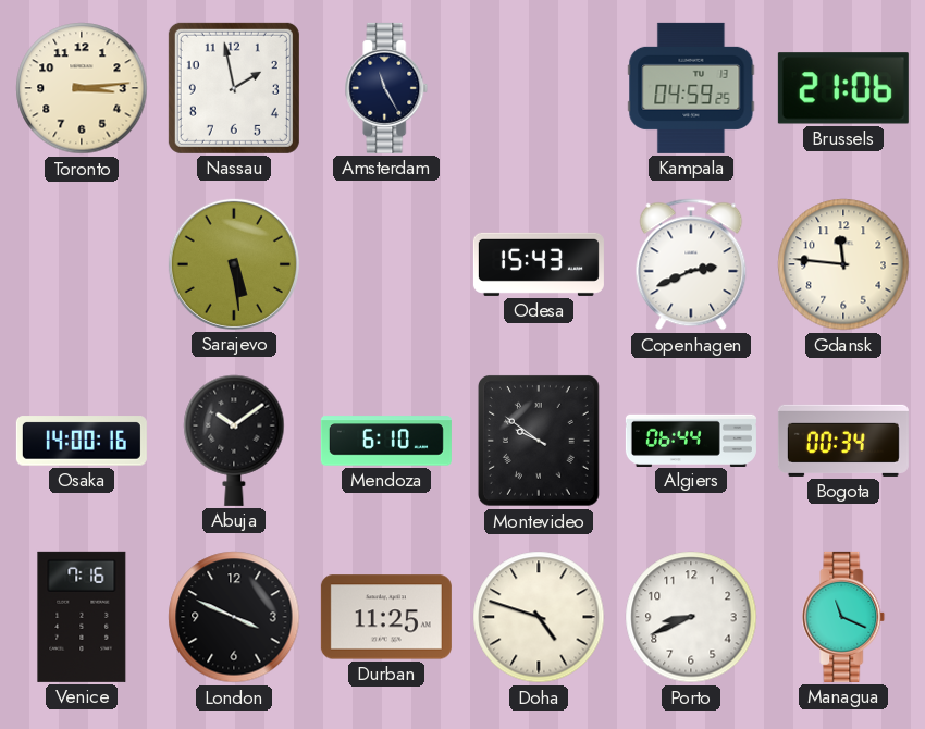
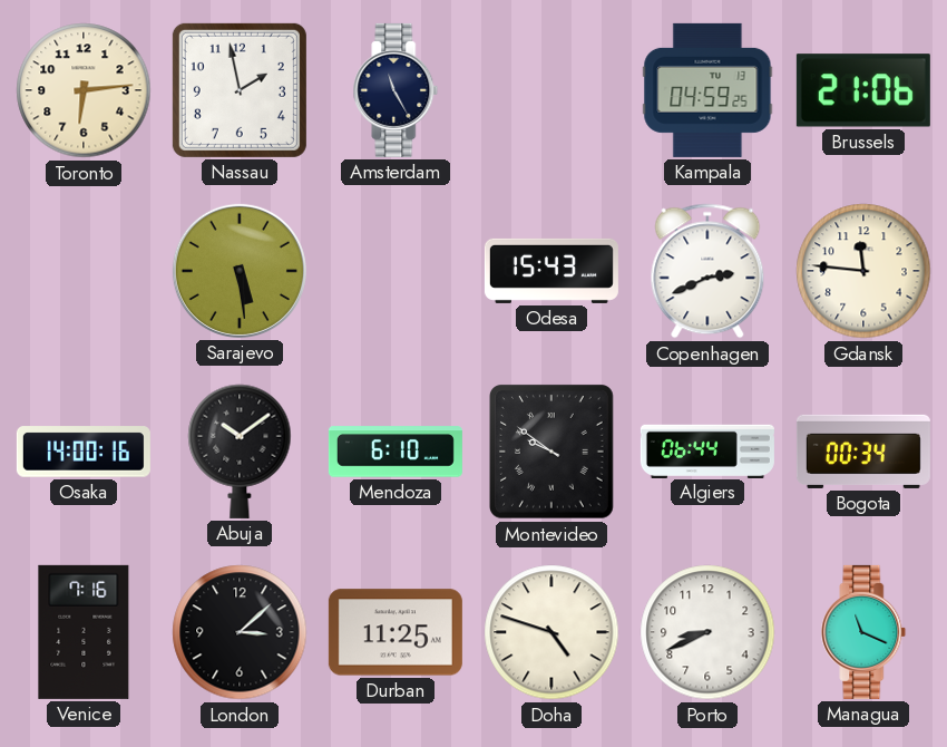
Toronto: 3:14 -> 6:14 (84, 90)
London: 3:49 -> 3:08 (240, 632)
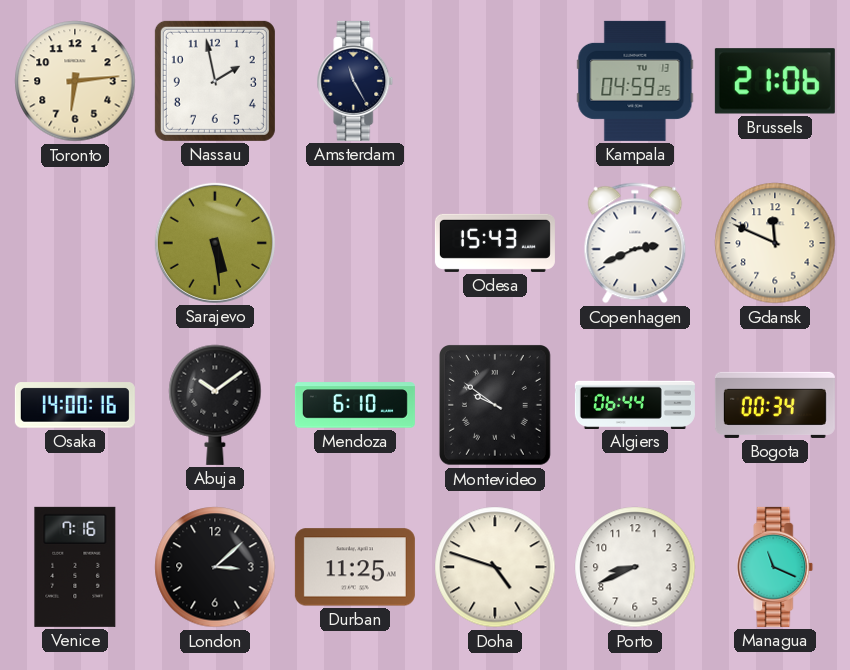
Gdansk: 11:46 -> 11:49 (775, 243)
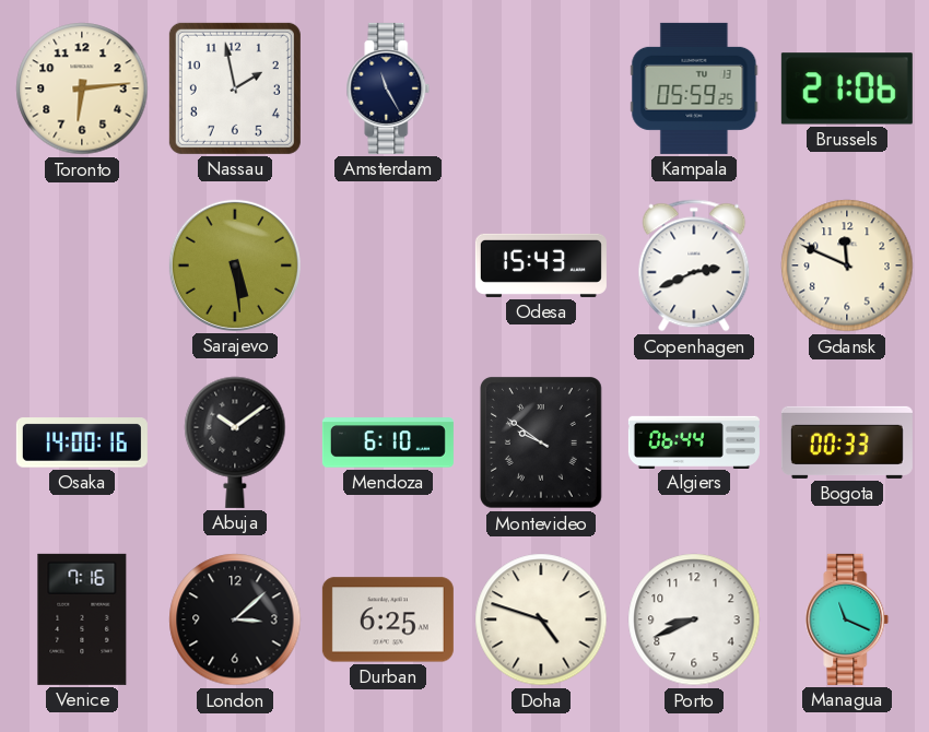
Kampala: 04:59 -> 05:59 (694, 88)
Bogota: 00:34 -> 00:33 (847, 442)
Durban: 11:25 -> 6:25 (388, 619)
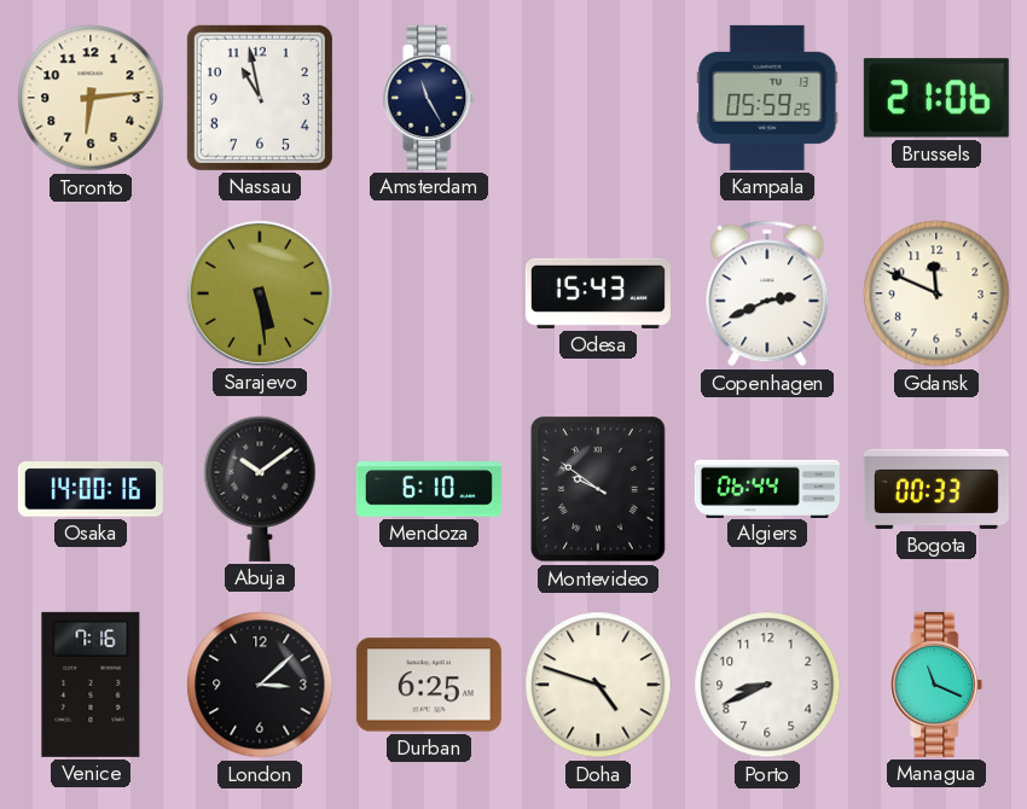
Nassau: 1:58 -> 10:58 (260, 98)
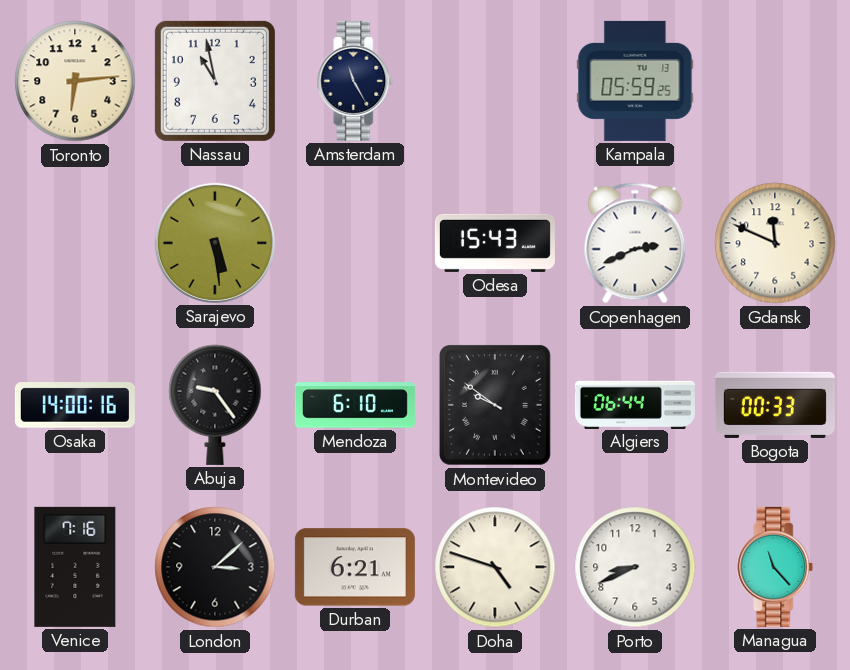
Brussels: 21:06 -> none (936, 98)
Abuja: 10:09 -> 9:24 (215, 405)
Durban: 6:25 -> 6:21 (355, 567)
Managua: 11:19 -> 11:23 (775, 567)
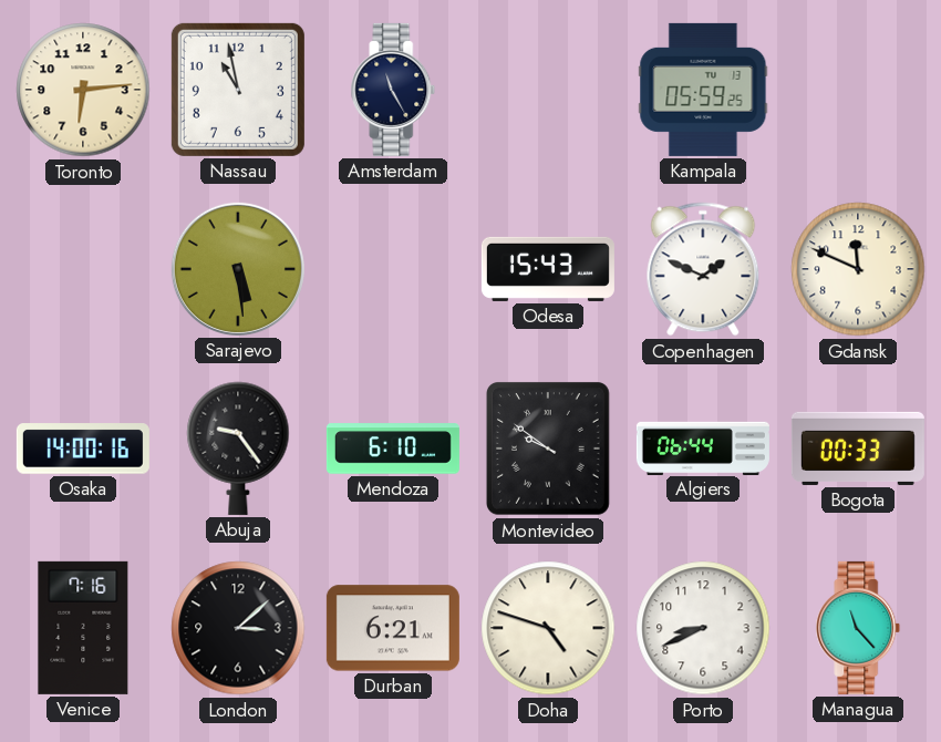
Copenhagen: 2:41 -> 1:49 (703, 269)
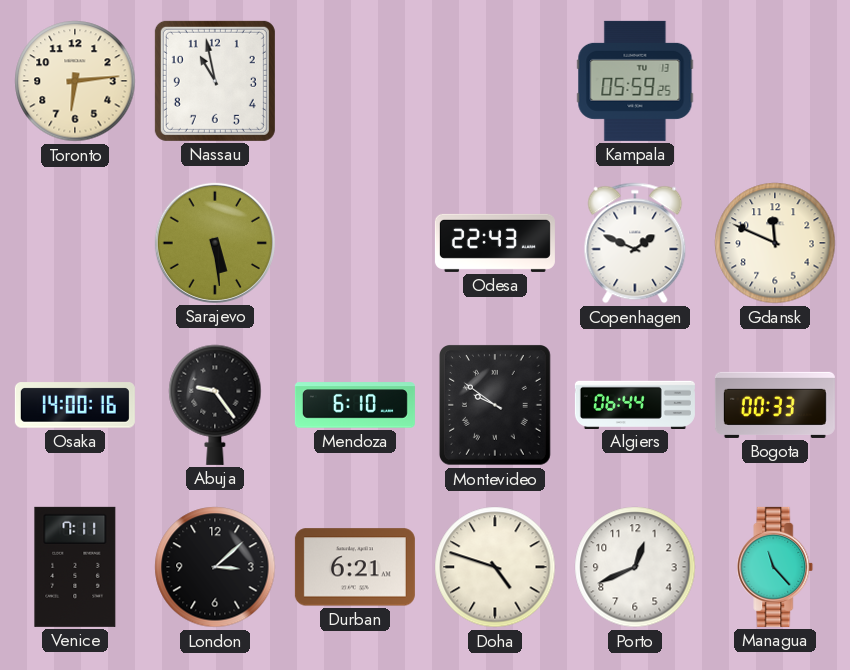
Amsterdam: 11:25 -> none (393, 90)
Odesa: 15:43 -> 22:43 (495, 243)
Venice: 7:16 -> 7:11 (75, 567)
Porto: 8:41 -> 12:41 (635, 567)
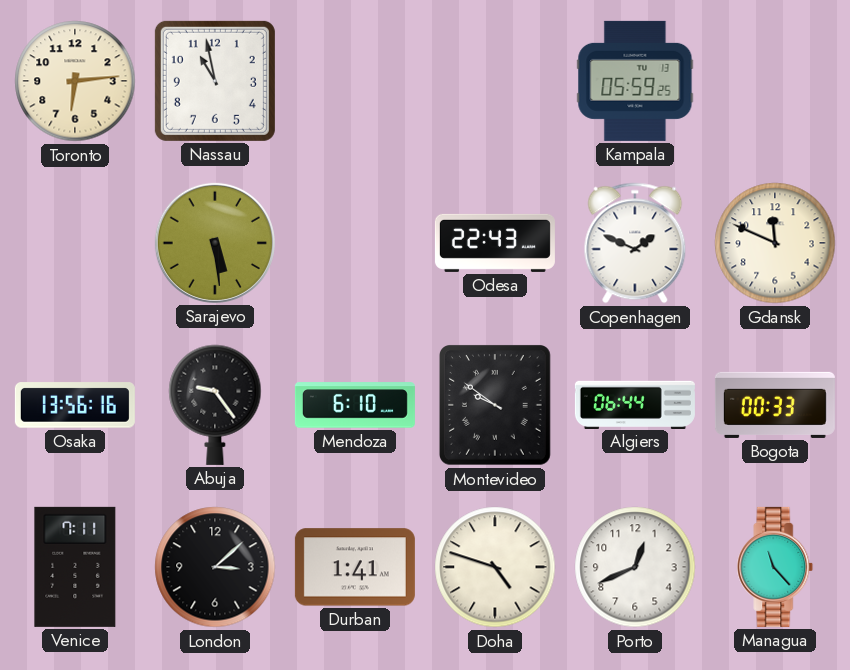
Osaka: 14:00 -> 13:56 (75, 405)
Durban: 6:21 -> 1:41 (355, 567)
